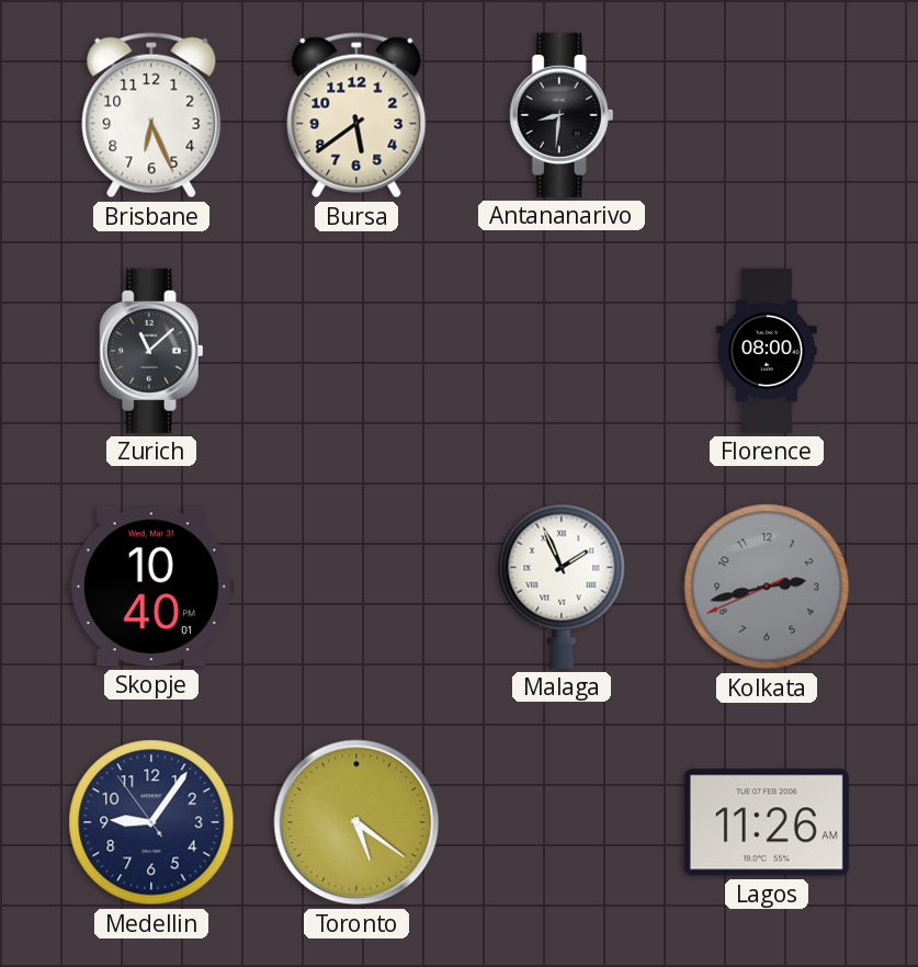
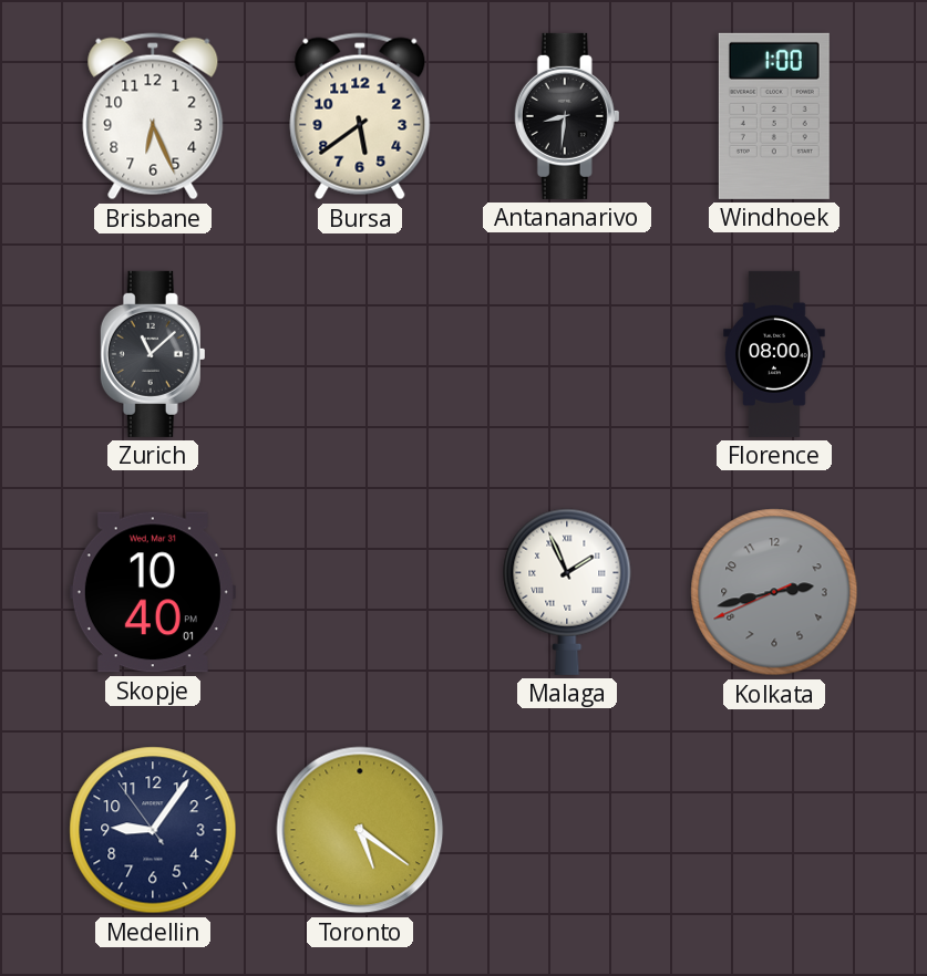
Windhoek: none -> 1:00 (774, 116)
Lagos: 11:26 -> none (767, 822)
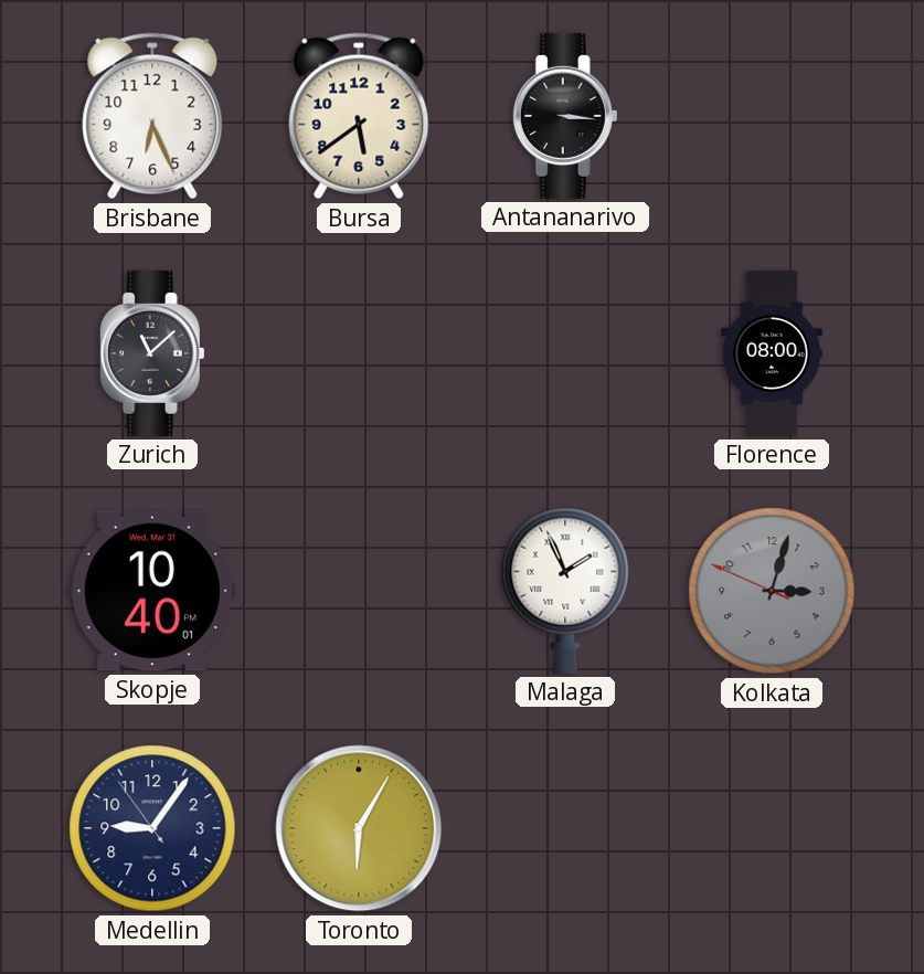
Antananarivo: 8:31 -> 3:16 (565, 116)
Windhoek: 1:00 -> none (774, 116)
Kolkata: 2:42 -> 3:02 (772, 591)
Toronto: 5:21 -> 6:05 (359, 828)
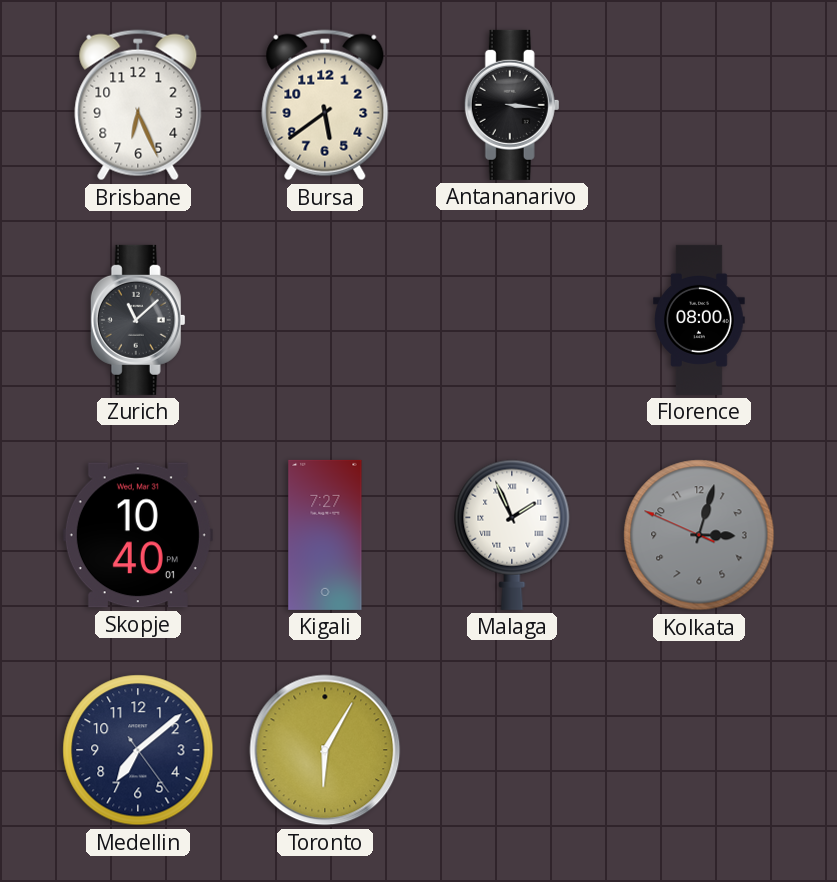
Kigali: none -> 7:27 (325, 535)
Medellin: 9:05 -> 7:08 (138, 750)
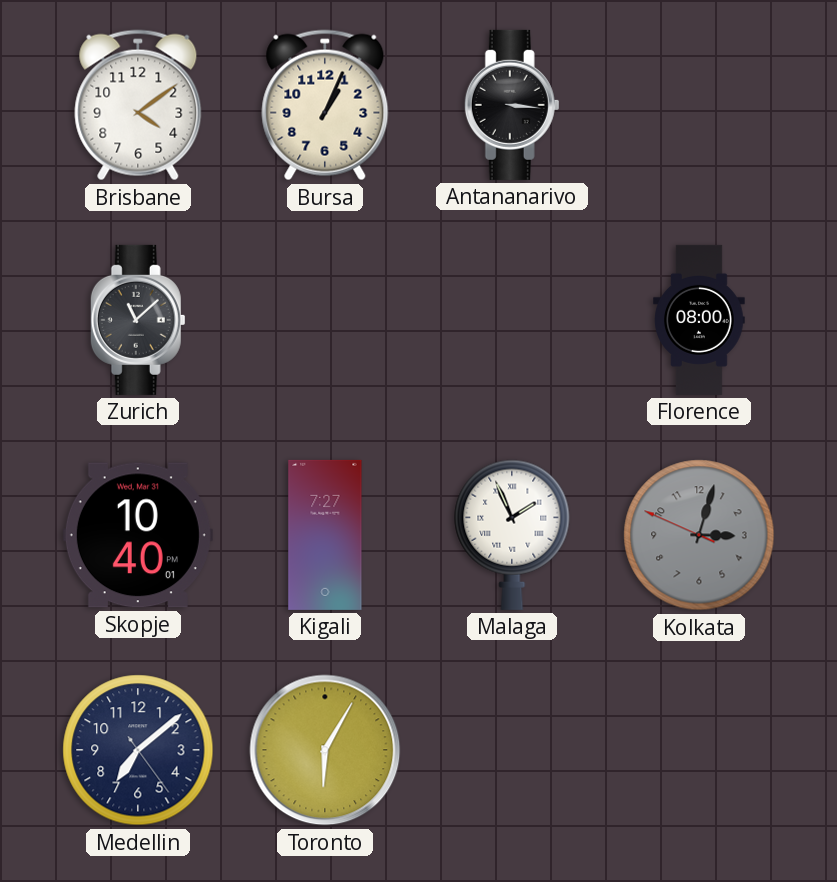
Brisbane: 6:26 -> 4:09 (138, 105)
Bursa: 5:39 -> 1:04 (325, 105)
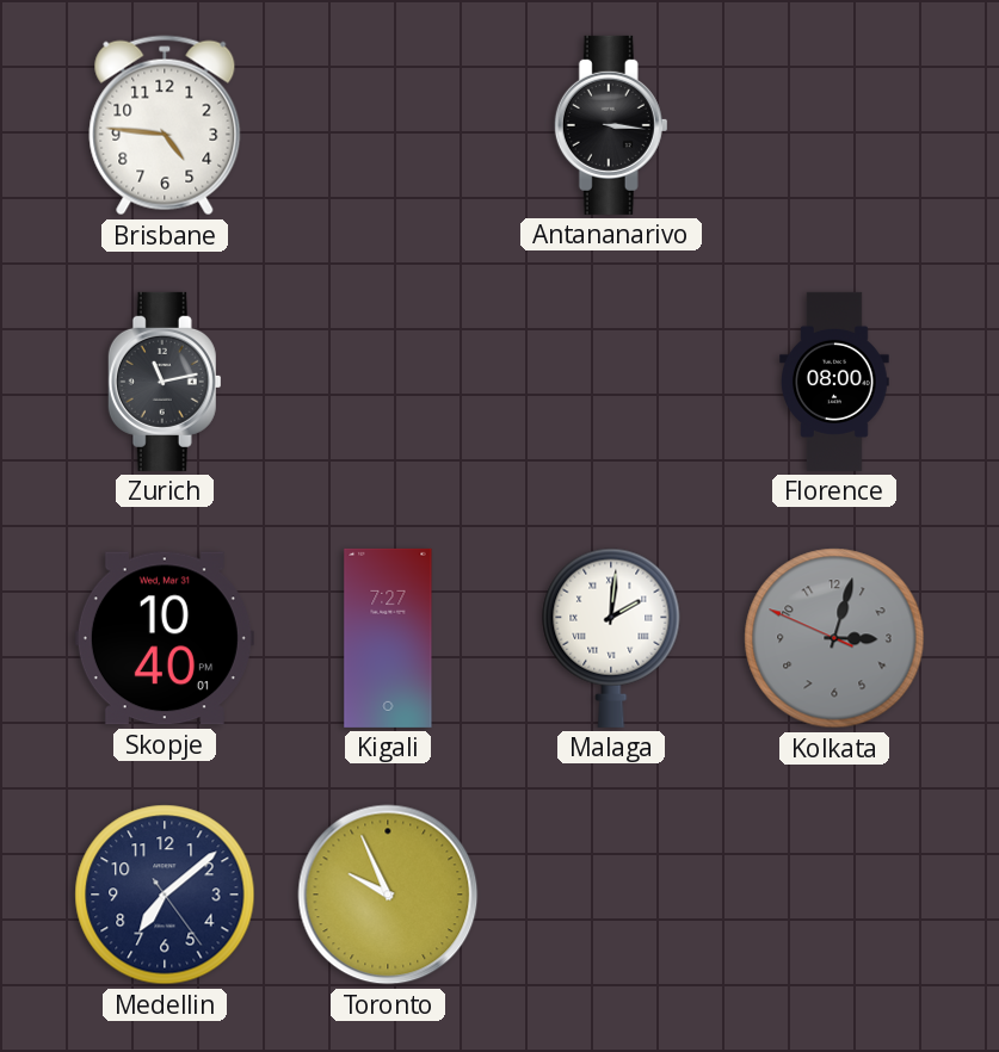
Brisbane: 4:09 -> 4:46 (165, 125)
Bursa: 1:04 -> none (325, 105)
Zurich: 11:08 -> 11:13 (165, 382)
Malaga: 1:56 -> 2:01 (611, 638)
Toronto: 6:05 -> 9:56 (388, 895)
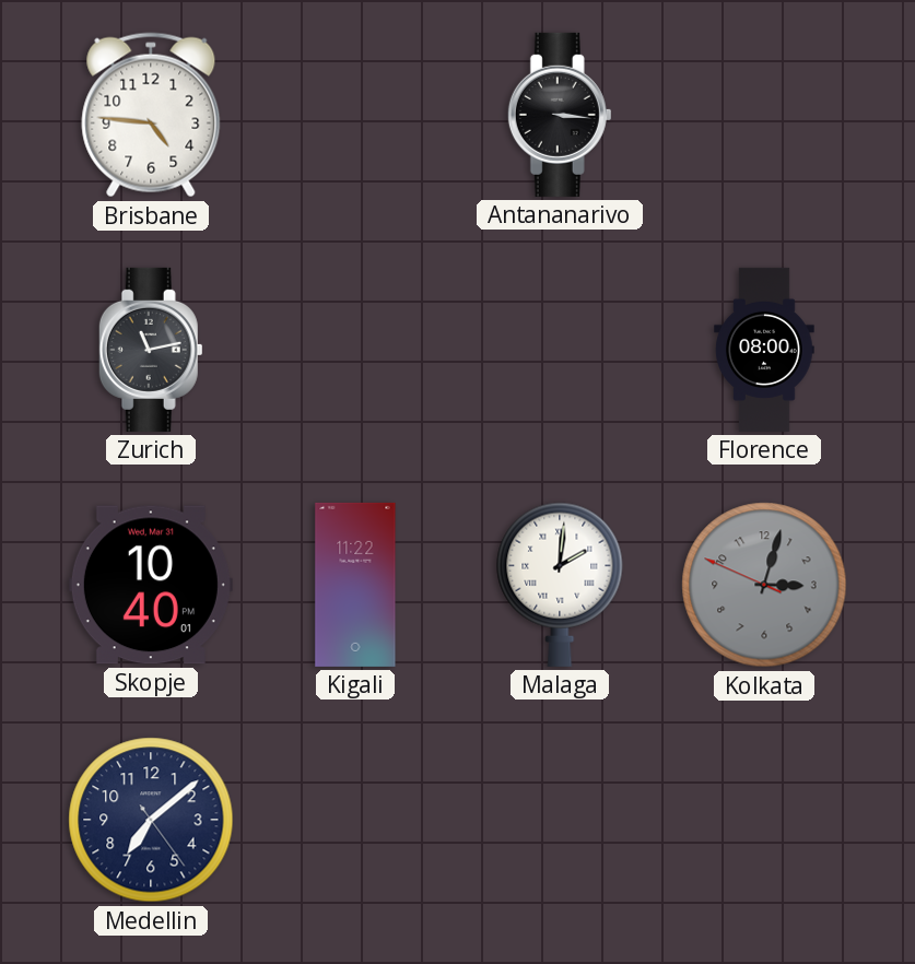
Kigali: 7:27 -> 11:22 (355, 585)
Toronto: 9:56 -> none (388, 895)
